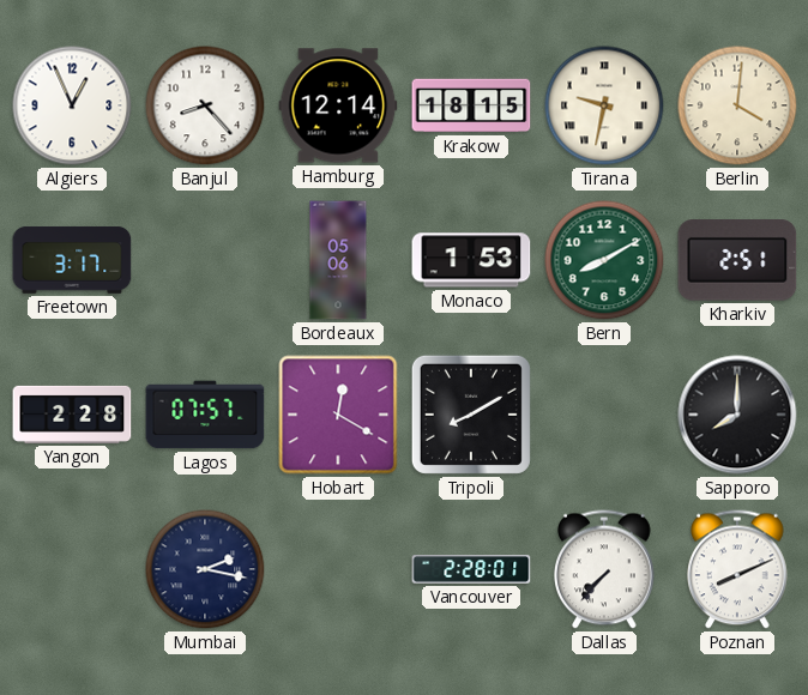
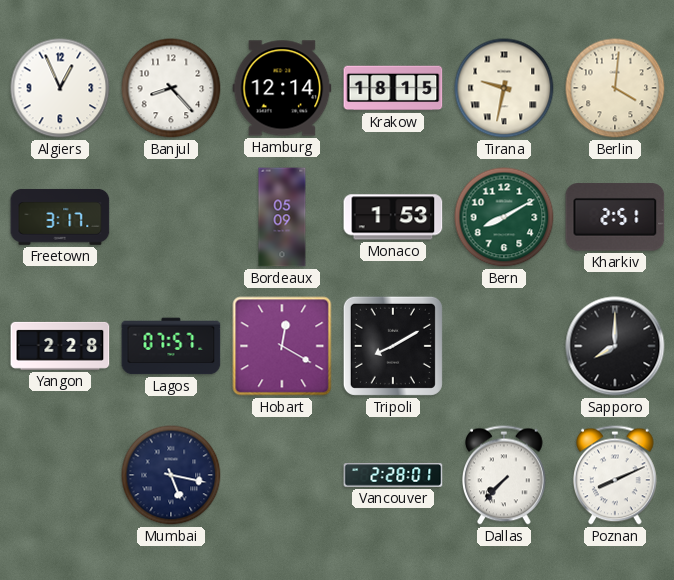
Bordeaux: 05:06 -> 05:09 (282, 217)
Mumbai: 2:17 -> 5:17 (171, 475)
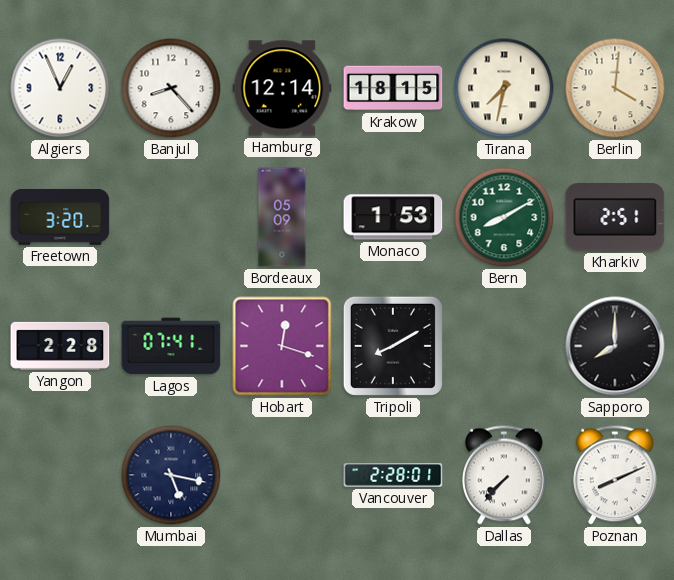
Tirana: 9:32 -> 7:32 (504, 88)
Freetown: 3:17 -> 3:20 (60, 217)
Lagos: 07:57 -> 07:41 (171, 346)
Hobart: 12:20 -> 12:18 (282, 346)
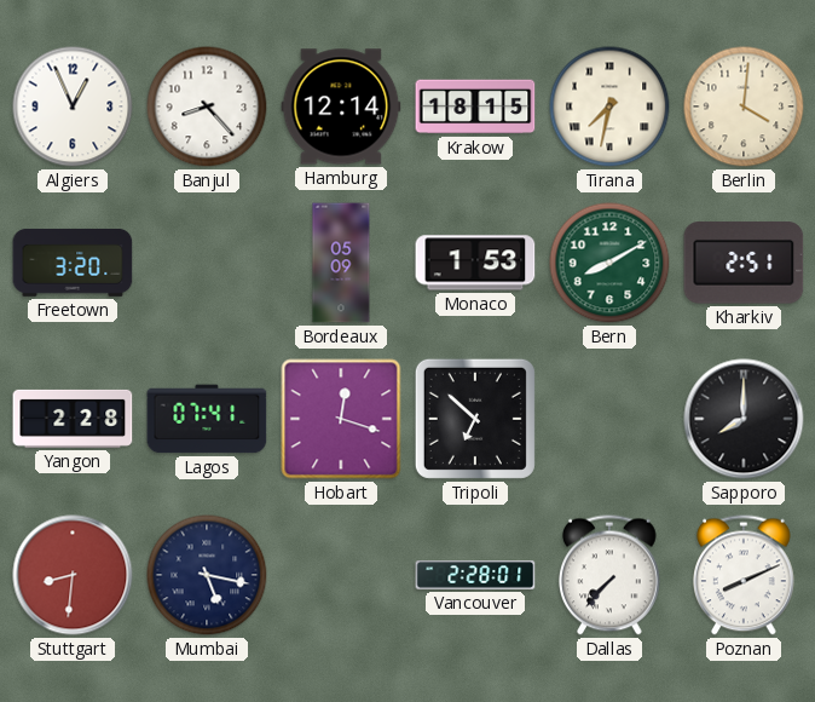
Tripoli: 8:10 -> 6:52 (475, 419)
Stuttgart: none -> 8:31 (73, 575)
